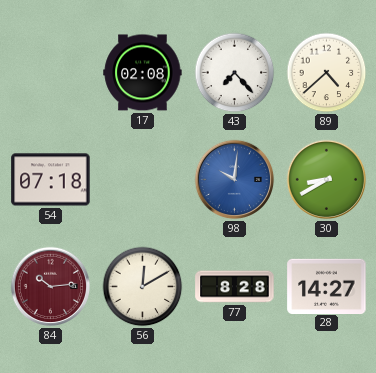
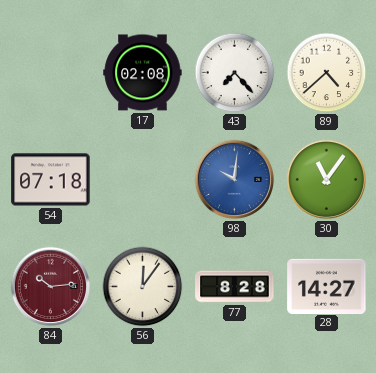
30: 8:40 -> 11:06 (327, 180)
56: 12:10 -> 12:06 (143, 287)
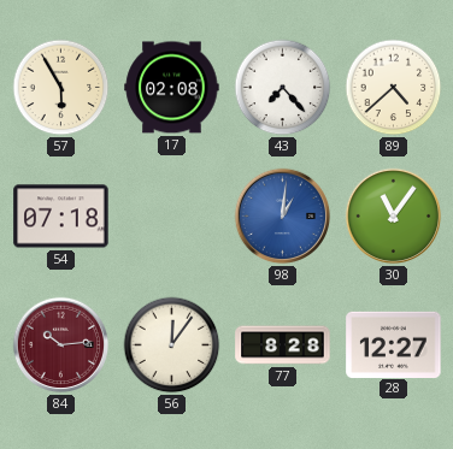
57: none -> 5:55 (61, 88)
98: 10:01 -> 1:01 (283, 217)
28: 14:27 -> 12:27 (394, 344)
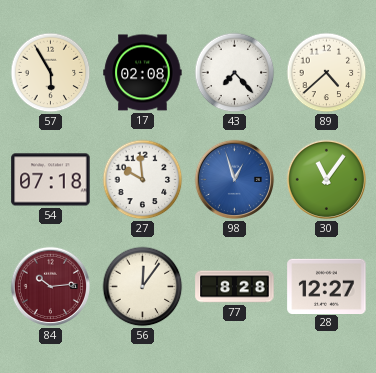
27: none -> 9:59 (143, 180)
98: 1:01 -> 12:57 (235, 180)
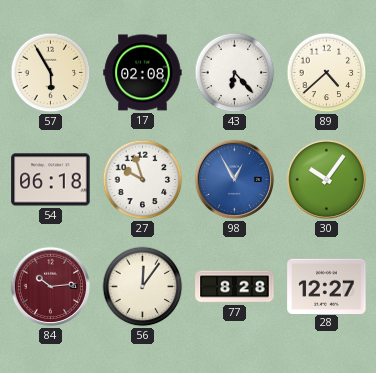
43: 7:23 -> 6:23 (235, 73)
54: 07:18 -> 06:18 (51, 180)
27: 9:59 -> 9:57 (143, 180)
98: 12:57 -> 12:55 (235, 180)
30: 11:06 -> 10:06 (327, 180)
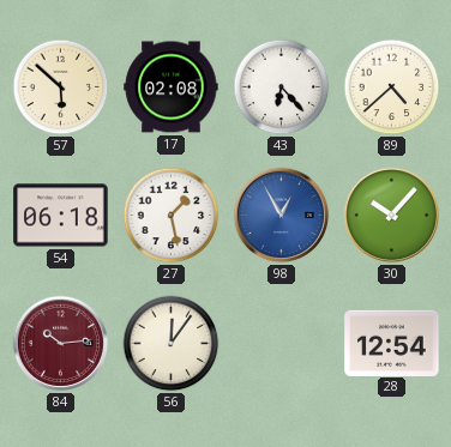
57: 5:55 -> 5:52 (61, 87)
27: 9:57 -> 1:28 (172, 216)
30: 10:06 -> 10:07 (392, 216)
77: 8:28 -> none (235, 287)
28: 12:27 -> 12:54 (392, 343)
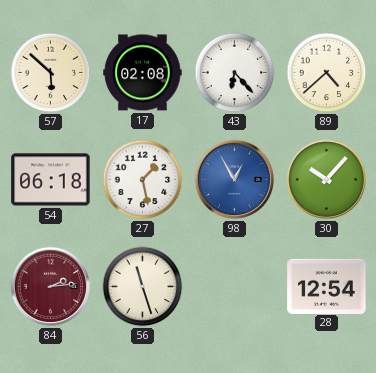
84: 10:14 -> 2:14 (51, 287)
56: 12:06 -> 11:27 (143, 287)
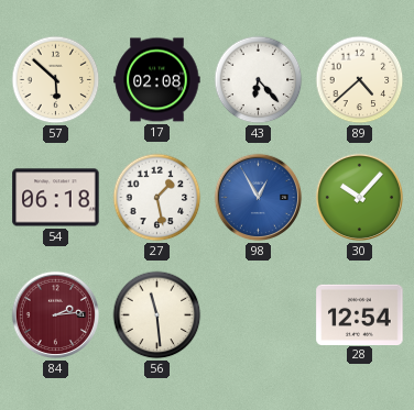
56: 11:27 -> 11:29 (157, 315)
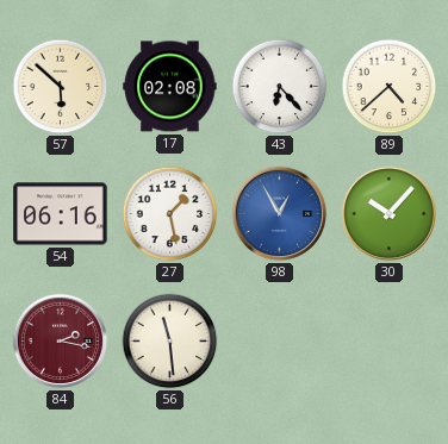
54: 06:18 -> 06:16 (61, 214)
84: 2:14 -> 2:17 (61, 342)
28: 12:54 -> none (360, 314)
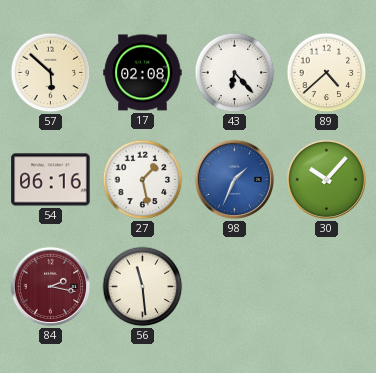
98: 12:55 -> 1:34 (235, 180)
